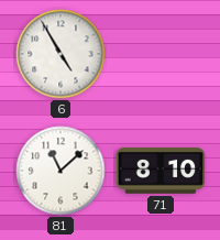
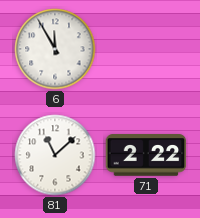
6: 4:55 -> 11:55 (55, 49)
71: 8:10 -> 2:22 (146, 155)
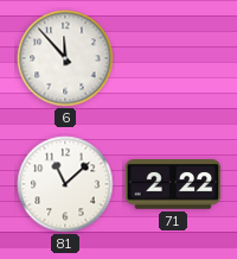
6: 11:55 -> 11:53 (65, 58)
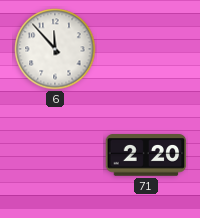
81: 11:08 -> none (65, 184)
71: 2:22 -> 2:20 (146, 155)
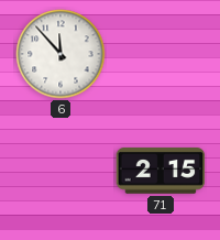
71: 2:20 -> 2:15 (161, 171)
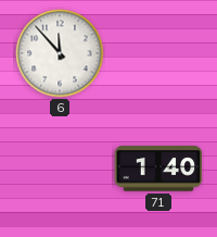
71: 2:15 -> 1:40 (158, 169)
